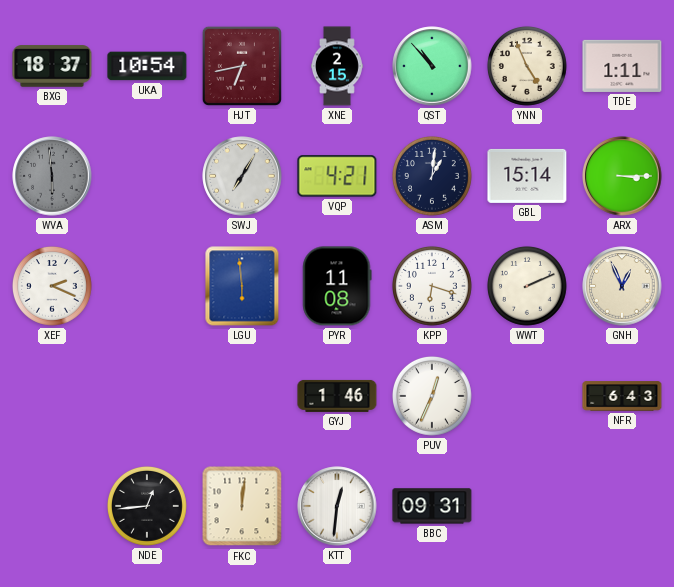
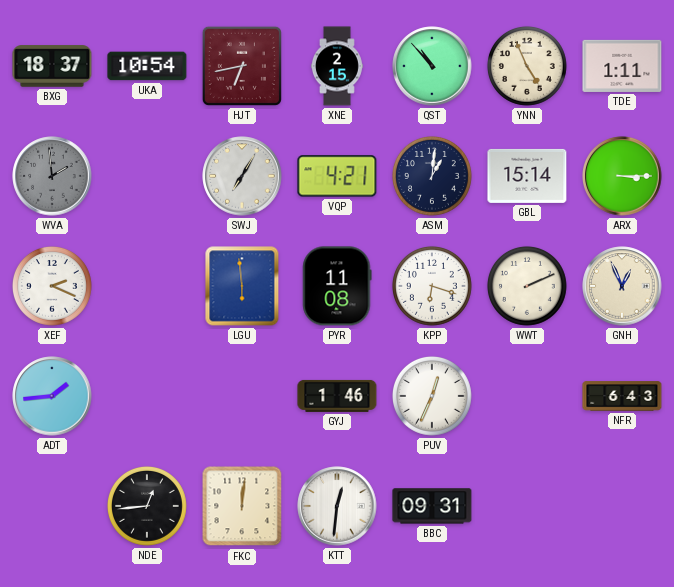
WVA: 5:59 -> 1:59 (52, 176)
ADT: none -> 1:44 (52, 396)
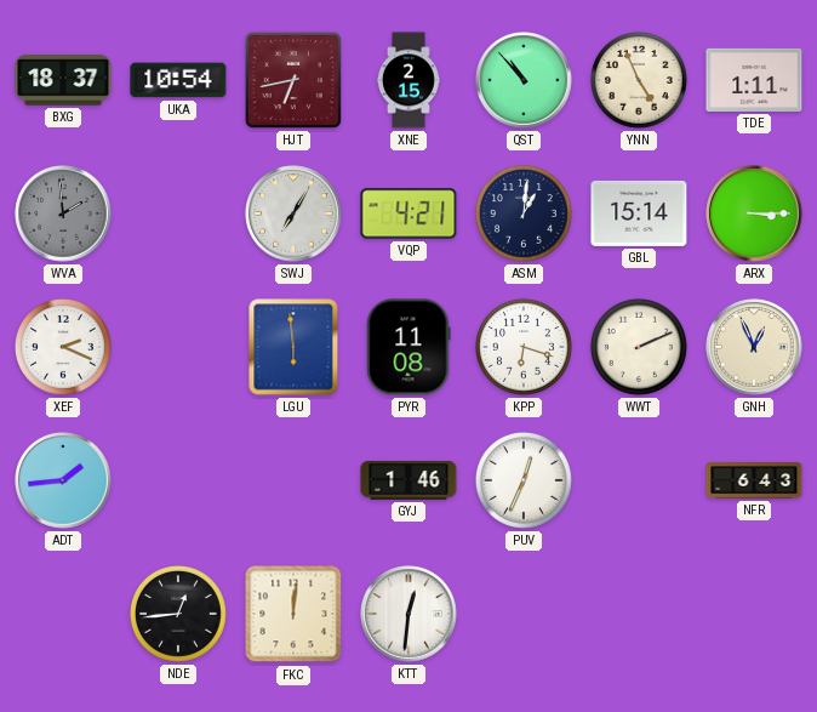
BBC: 09:31 -> none (432, 506)
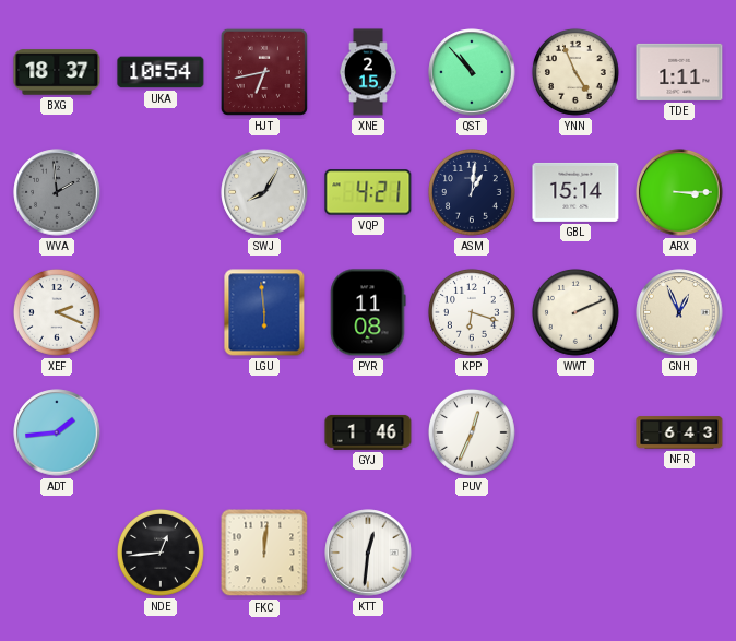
SWJ: 7:05 -> 8:05 (264, 192)
